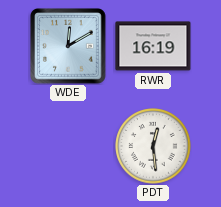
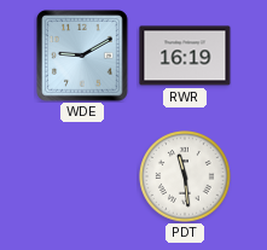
WDE: 12:10 -> 9:10 (83, 57)
PDT: 12:29 -> 11:29 (185, 176)
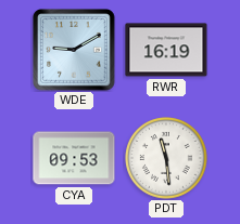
CYA: none -> 09:53 (74, 158)
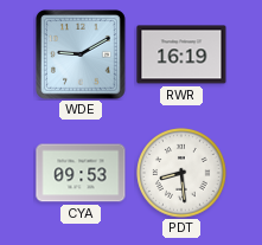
PDT: 11:29 -> 8:29 (181, 173)
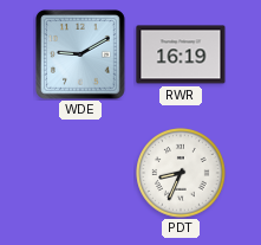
CYA: 09:53 -> none (81, 173)
PDT: 8:29 -> 8:34 (181, 173)
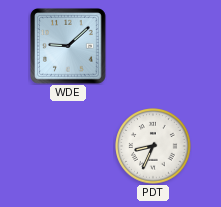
WDE: 9:10 -> 9:08 (69, 47)
RWR: 16:19 -> none (181, 54)
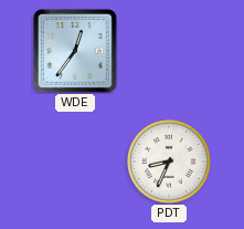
WDE: 9:08 -> 12:36 (76, 52)
